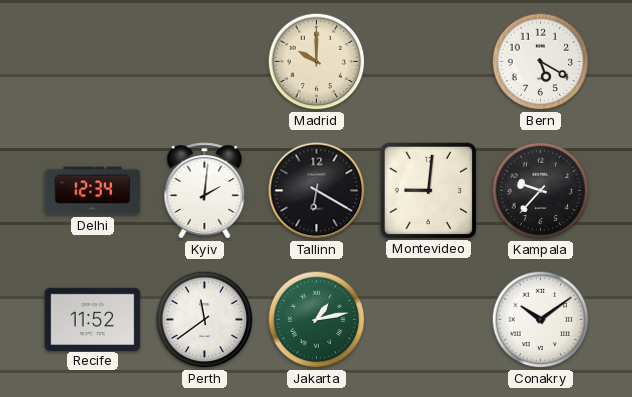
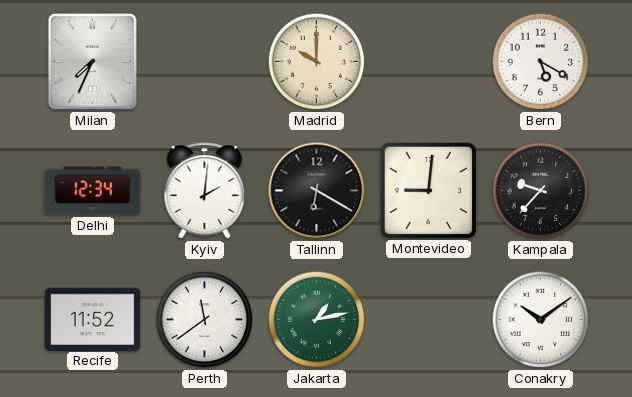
Milan: none -> 7:34 (92, 61)
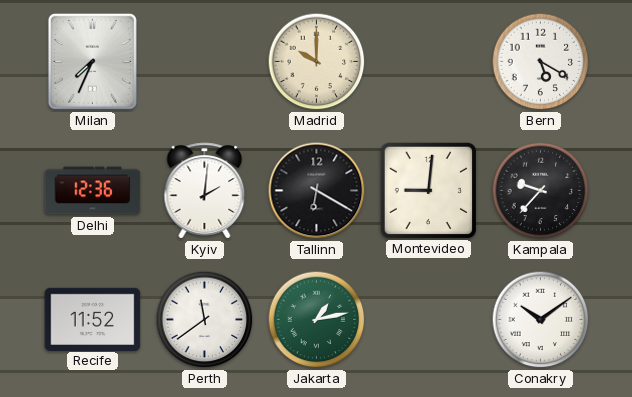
Delhi: 12:34 -> 12:36 (93, 191)
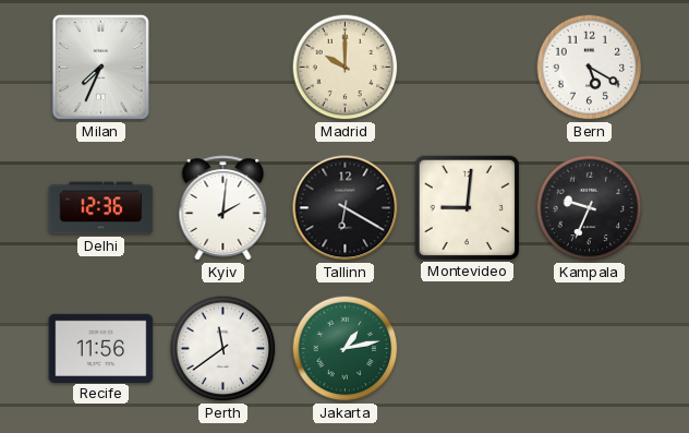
Kampala: 9:37 -> 9:34 (590, 208)
Recife: 11:52 -> 11:56 (101, 348)
Conakry: 10:09 -> none (541, 320)
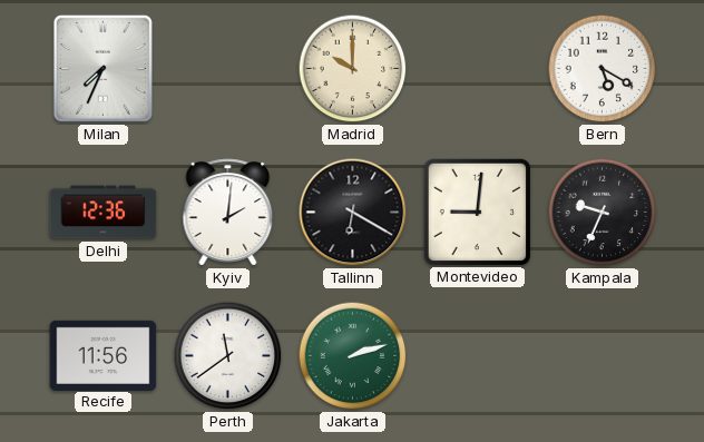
Jakarta: 1:13 -> 2:12 (353, 356)
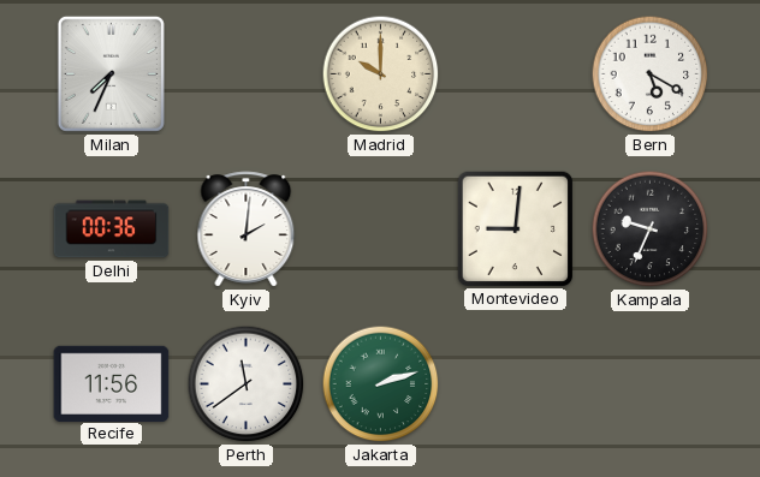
Delhi: 12:36 -> 00:36 (112, 229)
Tallinn: 6:20 -> none (353, 213)
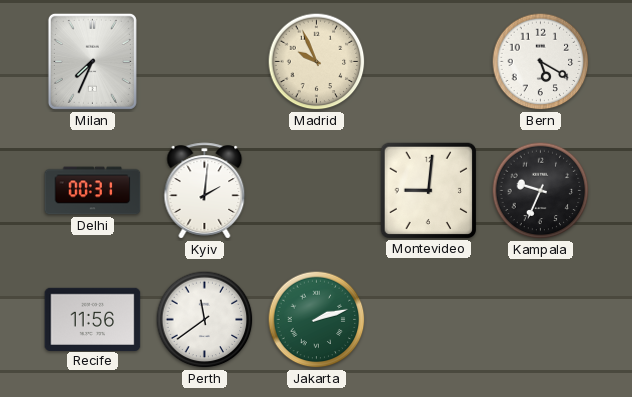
Madrid: 10:00 -> 9:56 (317, 62)
Delhi: 00:36 -> 00:31 (93, 191)
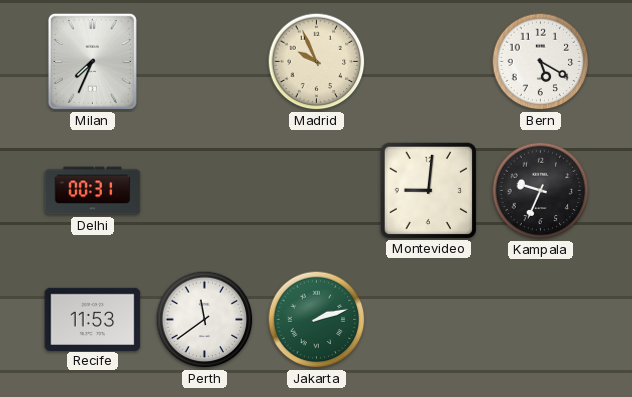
Kyiv: 2:01 -> none (205, 191)
Recife: 11:56 -> 11:53 (93, 319)
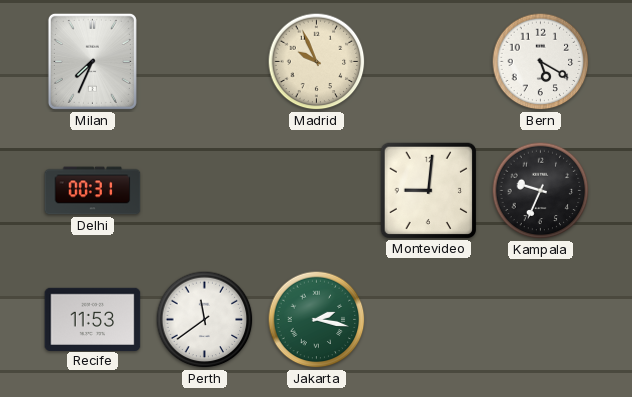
Jakarta: 2:12 -> 2:17 (317, 320)
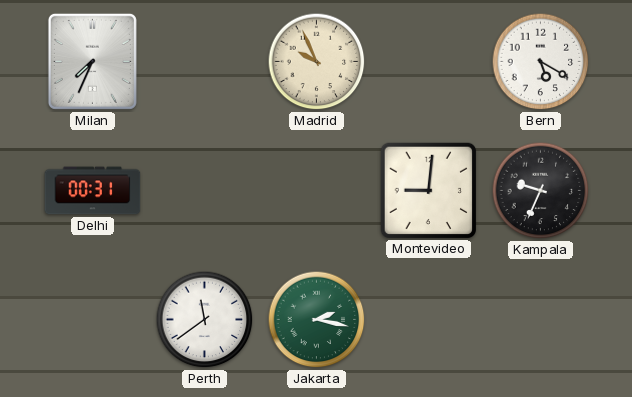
Recife: 11:53 -> none (93, 319)
